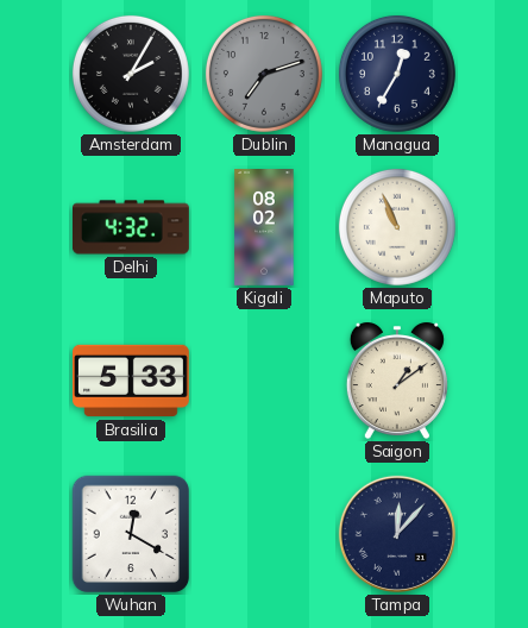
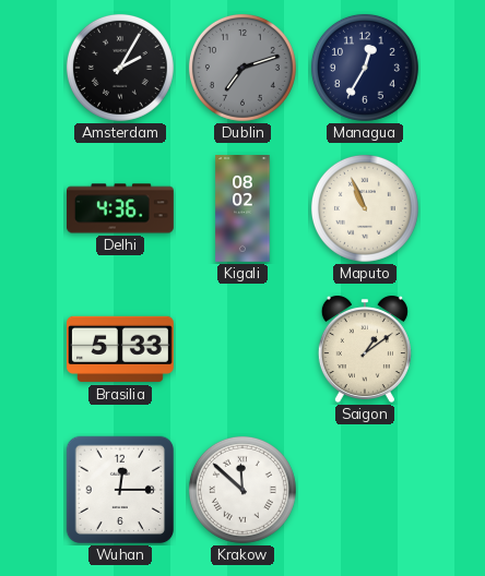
Delhi: 4:32 -> 4:36 (121, 208)
Wuhan: 12:20 -> 12:15 (120, 490)
Krakow: none -> 11:52 (242, 490)
Tampa: 12:07 -> none (397, 534)
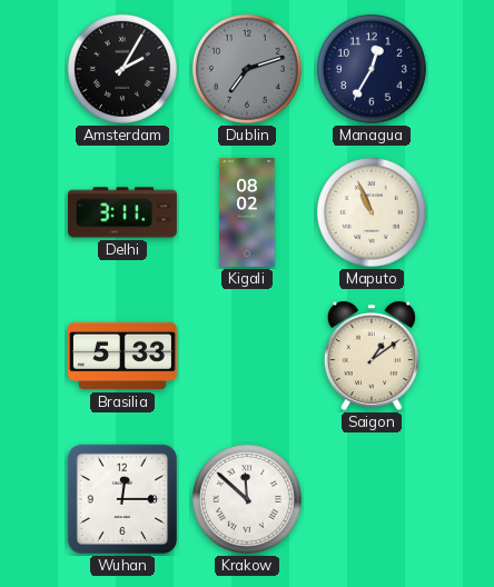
Delhi: 4:36 -> 3:11 (123, 212)
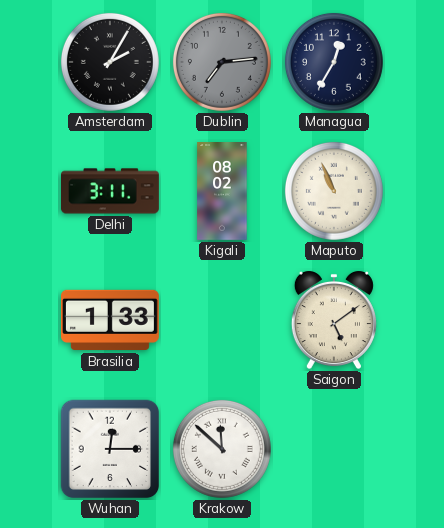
Dublin: 7:12 -> 7:14 (222, 62)
Brasilia: 5:33 -> 1:33 (111, 320)
Saigon: 1:09 -> 5:09 (334, 320)
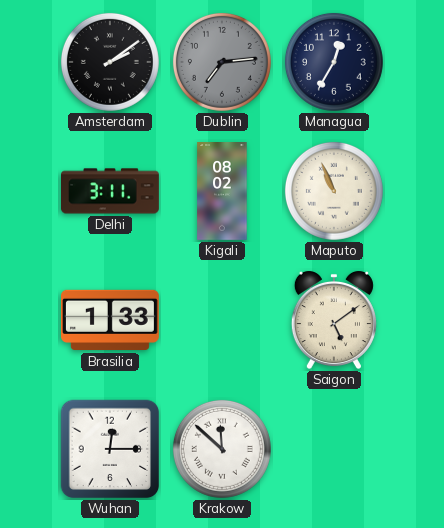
Amsterdam: 2:05 -> 2:09 (110, 62)
